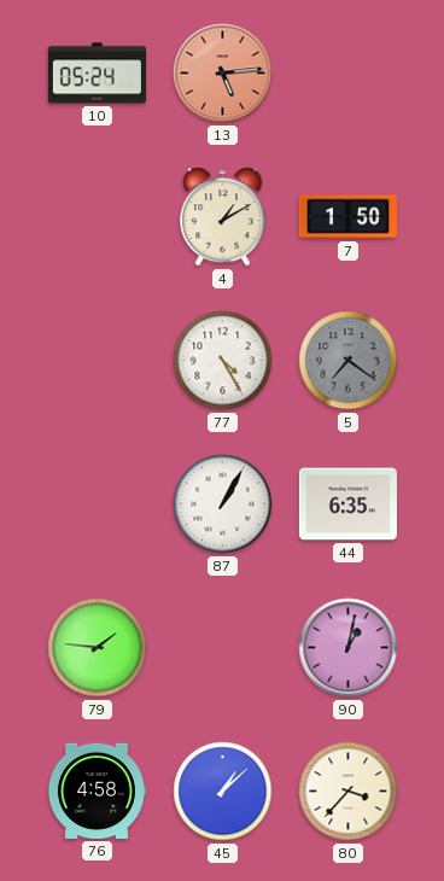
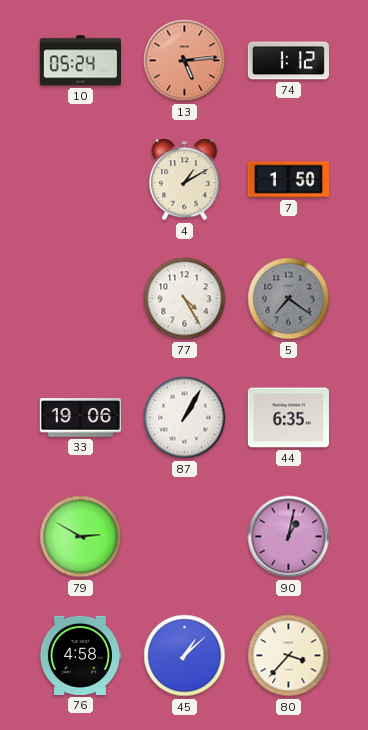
74: none -> 1:12 (288, 61)
33: none -> 19:06 (80, 418)
79: 1:46 -> 2:50 (81, 537)
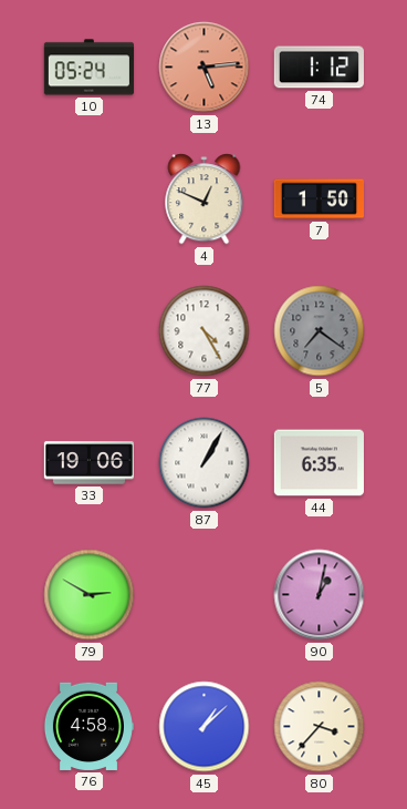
4: 1:10 -> 12:49 (205, 199)
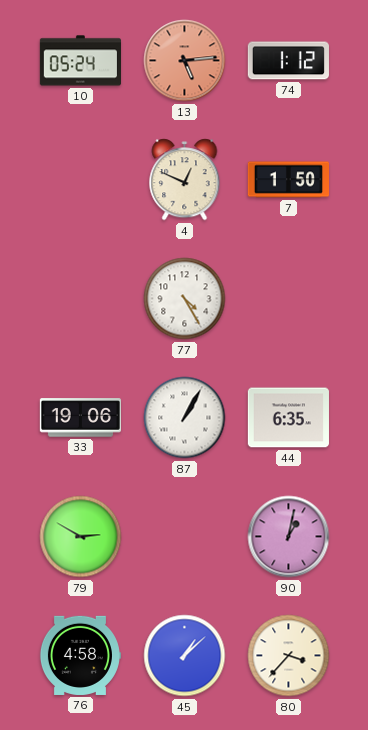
5: 7:21 -> none (320, 331)
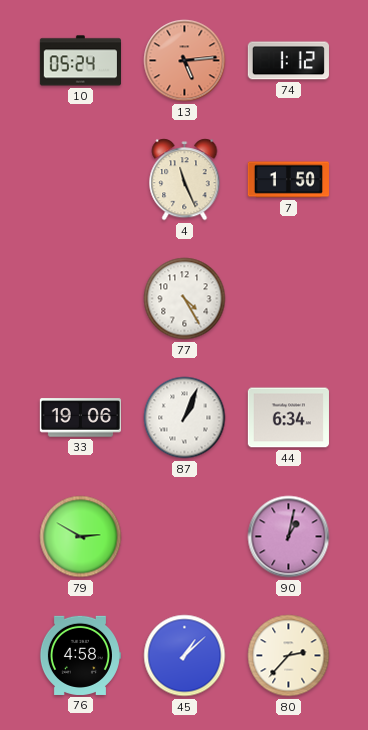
4: 12:49 -> 11:26 (185, 180)
87: 1:05 -> 1:04 (185, 418)
44: 6:35 -> 6:34 (288, 418)
80: 3:37 -> 2:37 (289, 656)
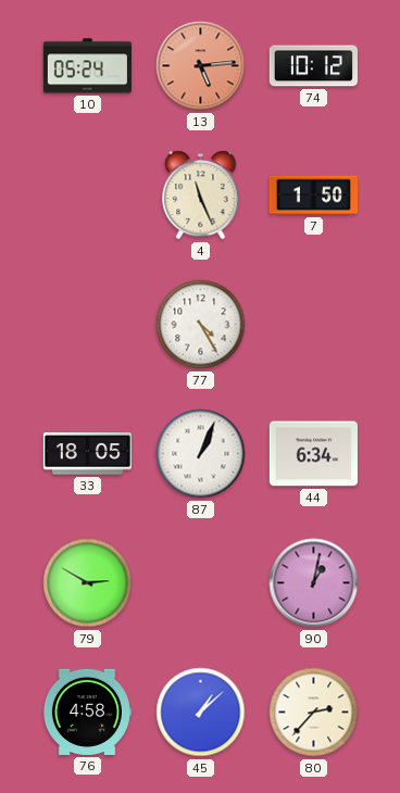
74: 1:12 -> 10:12 (313, 66)
33: 19:06 -> 18:05 (87, 454)
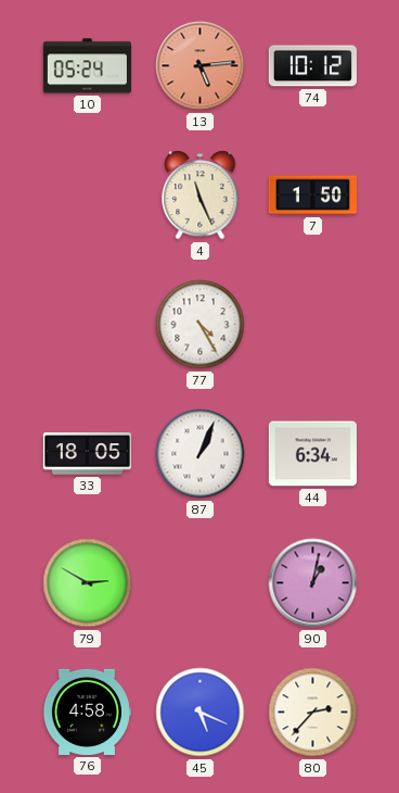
45: 1:08 -> 5:19 (201, 713)
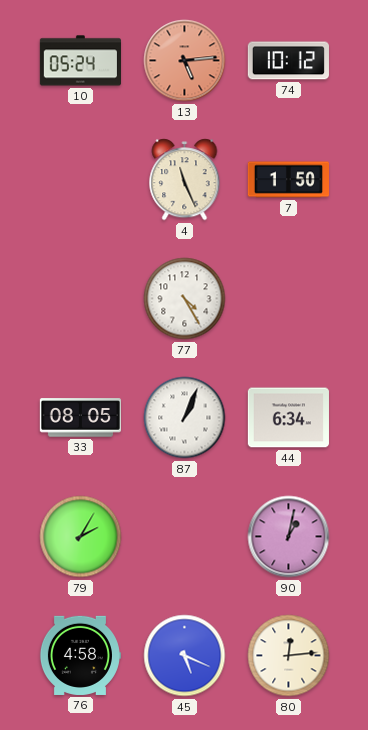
33: 18:05 -> 08:05 (80, 418)
79: 2:50 -> 2:05 (81, 537)
80: 2:37 -> 12:14 (289, 656)
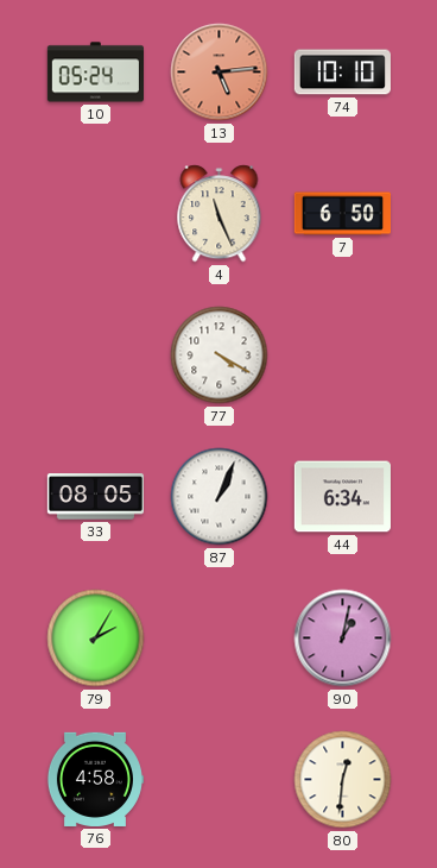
74: 10:12 -> 10:10 (342, 73)
7: 1:50 -> 6:50 (342, 214)
77: 4:25 -> 4:20 (220, 356)
45: 5:19 -> none (185, 656)
80: 12:14 -> 12:31 (343, 780)
